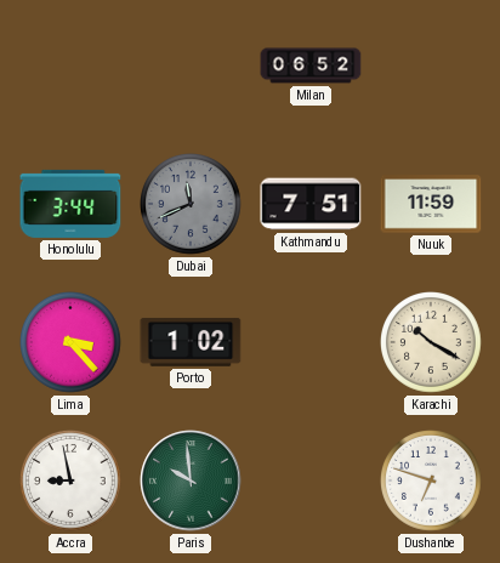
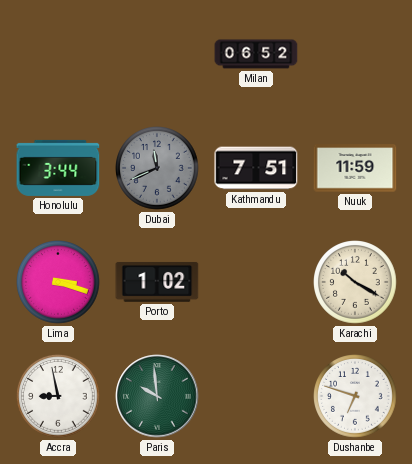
Lima: 3:23 -> 3:18 (59, 283)
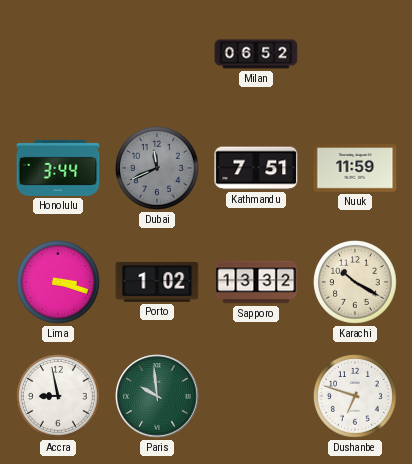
Sapporo: none -> 13:32 (256, 282)
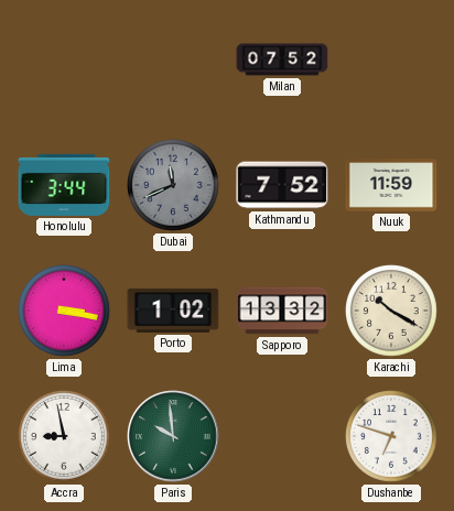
Milan: 06:52 -> 07:52 (282, 59)
Kathmandu: 7:51 -> 7:52 (282, 185)
Lima: 3:18 -> 3:17 (65, 312)
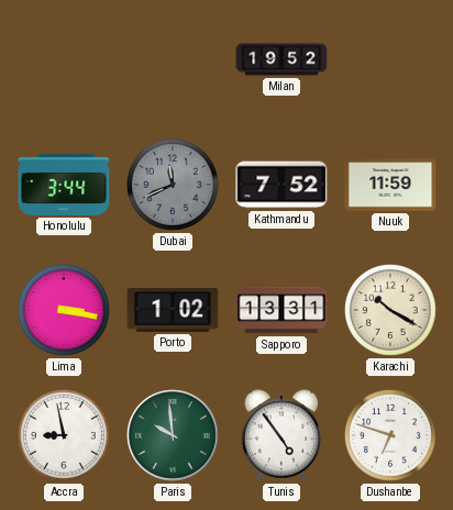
Milan: 07:52 -> 19:52 (281, 59)
Sapporo: 13:32 -> 13:31 (281, 310)
Tunis: none -> 4:54 (281, 435)
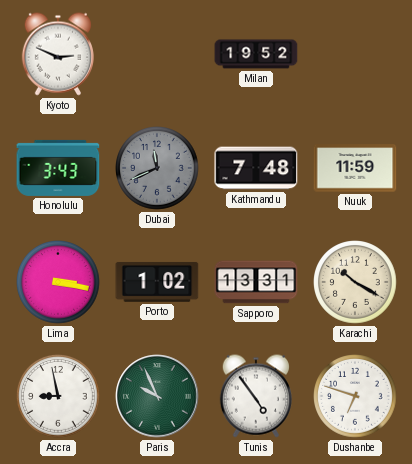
Kyoto: none -> 2:49 (58, 54)
Honolulu: 3:44 -> 3:43 (58, 168)
Kathmandu: 7:52 -> 7:48 (256, 168)
Paris: 9:59 -> 9:56 (157, 396)
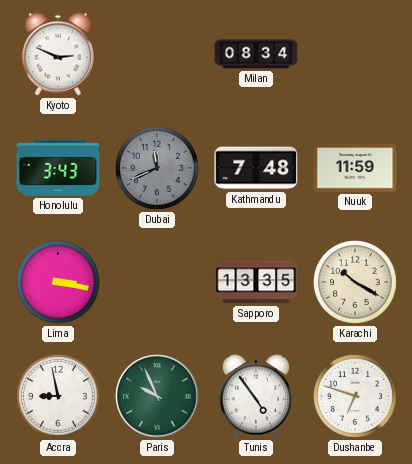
Milan: 19:52 -> 08:34 (256, 54)
Porto: 1:02 -> none (157, 282)
Sapporo: 13:31 -> 13:35 (256, 282)
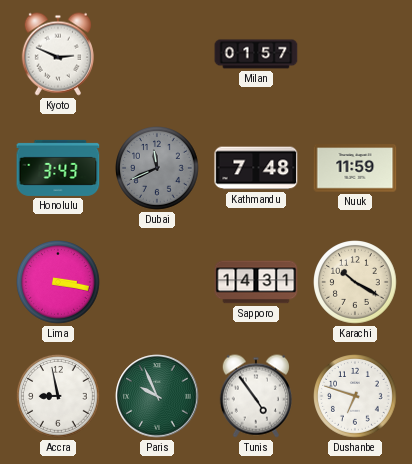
Milan: 08:34 -> 01:57 (256, 54)
Sapporo: 13:35 -> 14:31 (256, 282)
